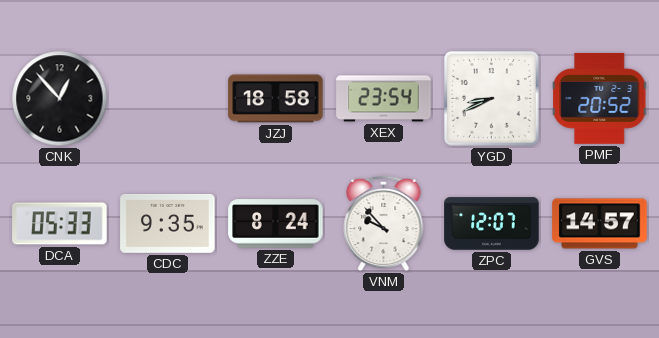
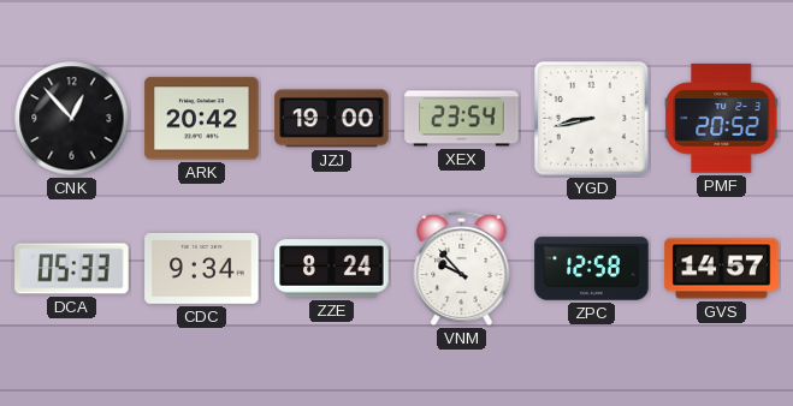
ARK: none -> 20:42 (202, 119)
JZJ: 18:58 -> 19:00 (332, 119)
YGD: 8:41 -> 8:43 (591, 118)
CDC: 9:35 -> 9:34 (202, 268)
ZPC: 12:07 -> 12:58 (592, 269)
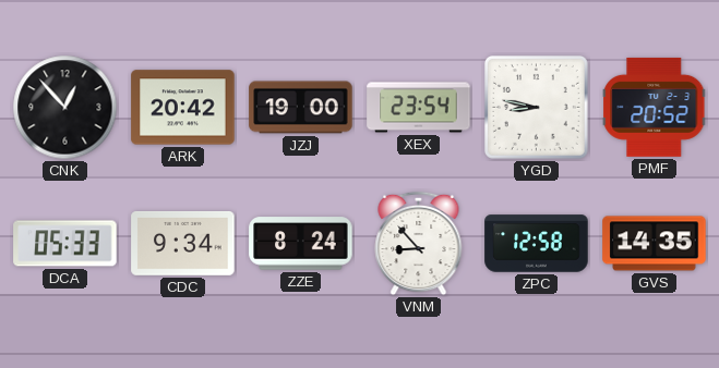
YGD: 8:43 -> 8:47 (536, 107)
VNM: 9:53 -> 8:53 (419, 244)
GVS: 14:57 -> 14:35 (655, 244)
